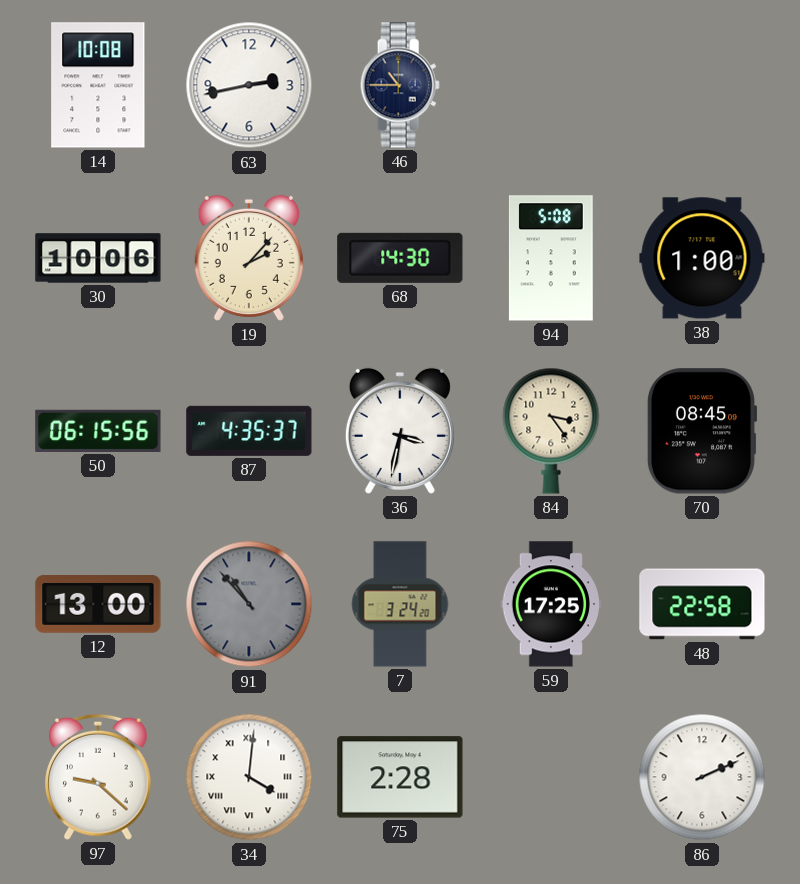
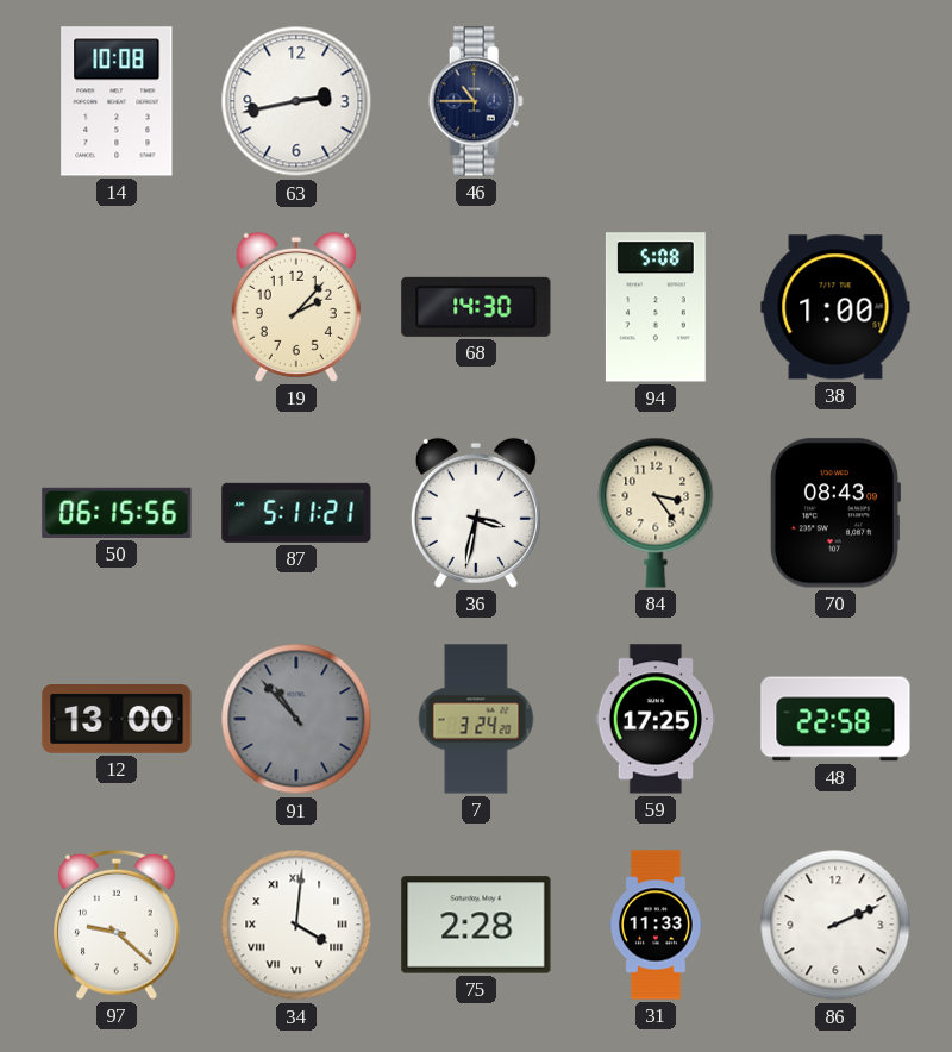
30: 10:06 -> none (98, 258)
87: 4:35 -> 5:11 (296, 513)
70: 08:45 -> 08:43 (835, 513)
31: none -> 11:33 (657, 925)
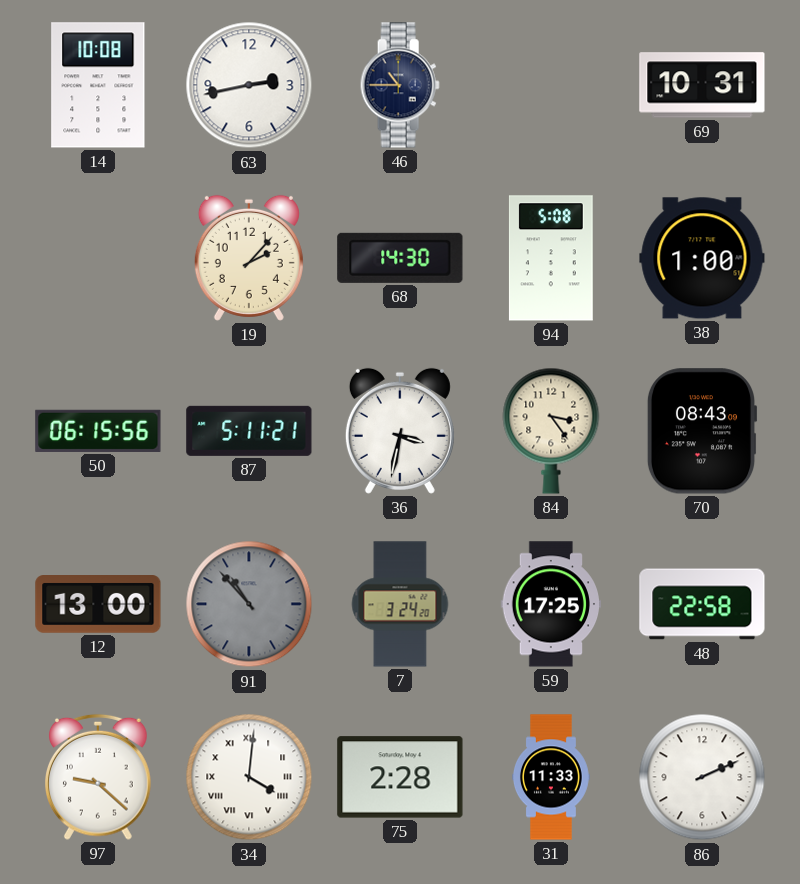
69: none -> 10:31 (702, 85)
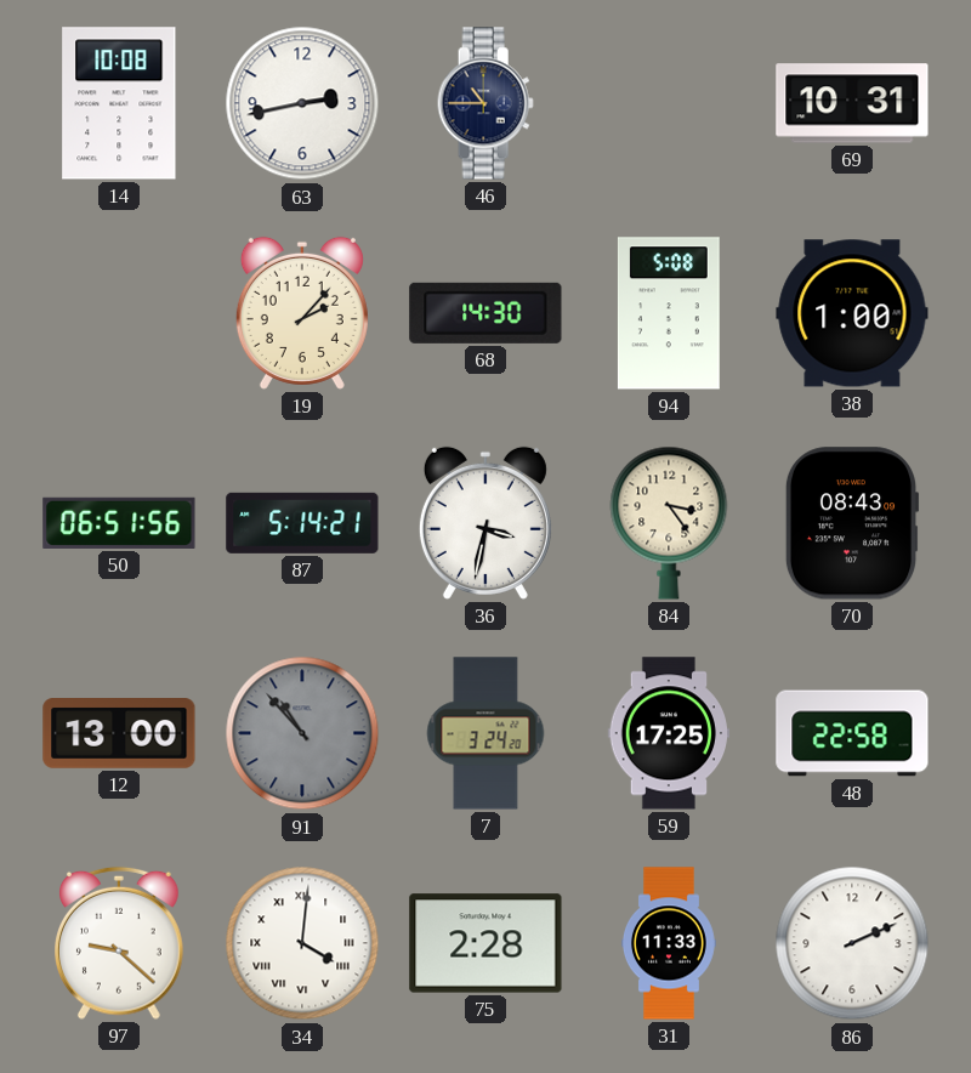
50: 06:15 -> 06:51 (119, 523)
87: 5:11 -> 5:14 (302, 523)
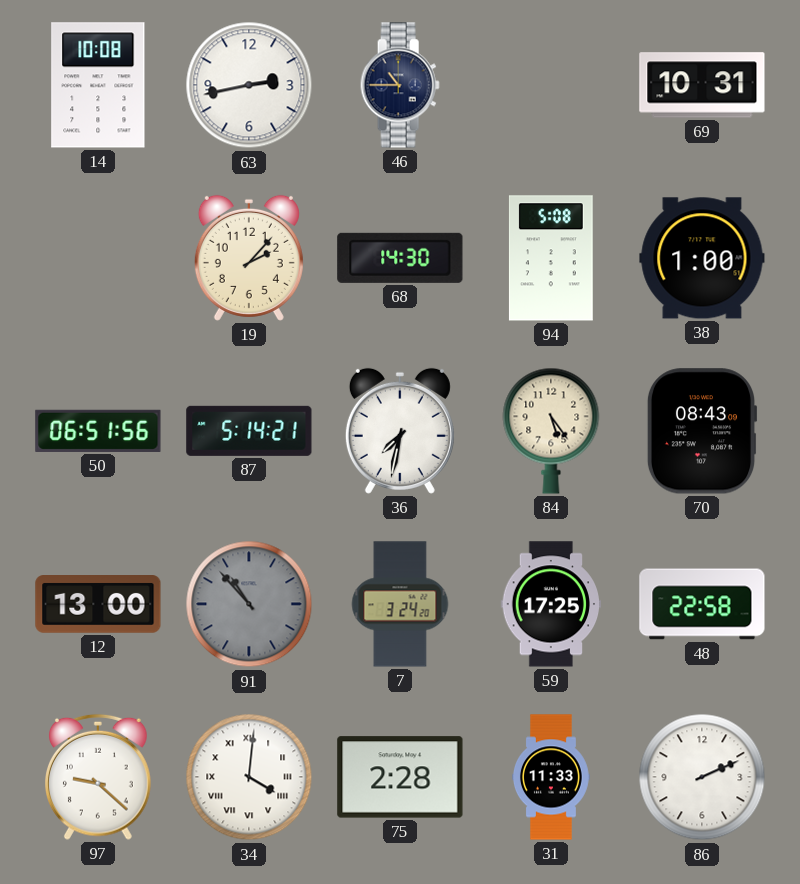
36: 3:32 -> 7:32 (400, 431)
84: 3:24 -> 5:24 (551, 431)
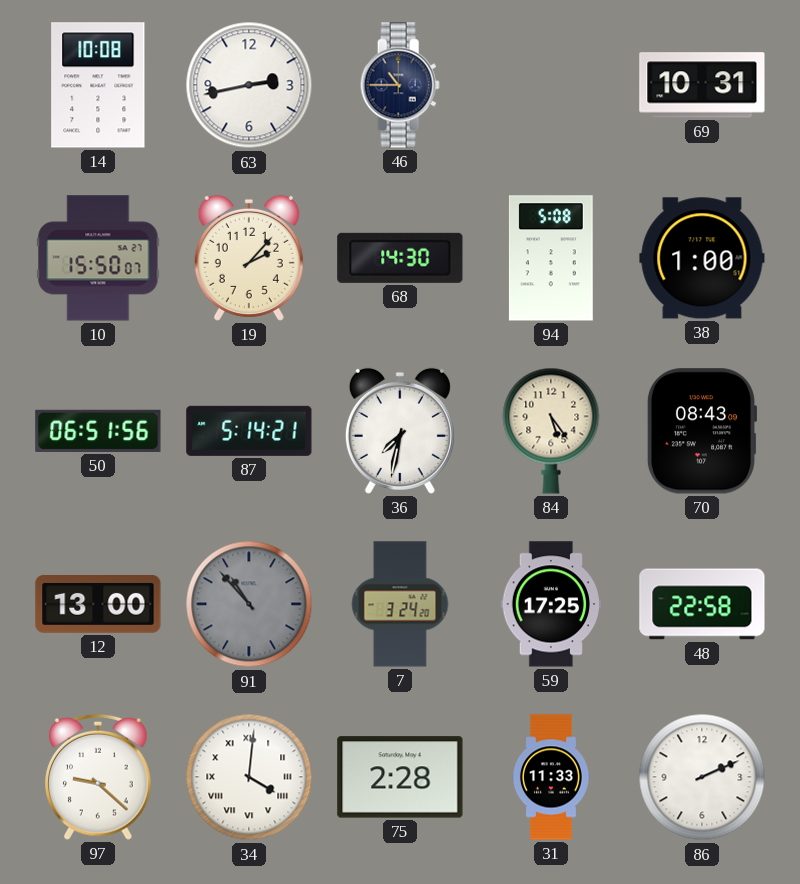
10: none -> 15:50 (98, 258)
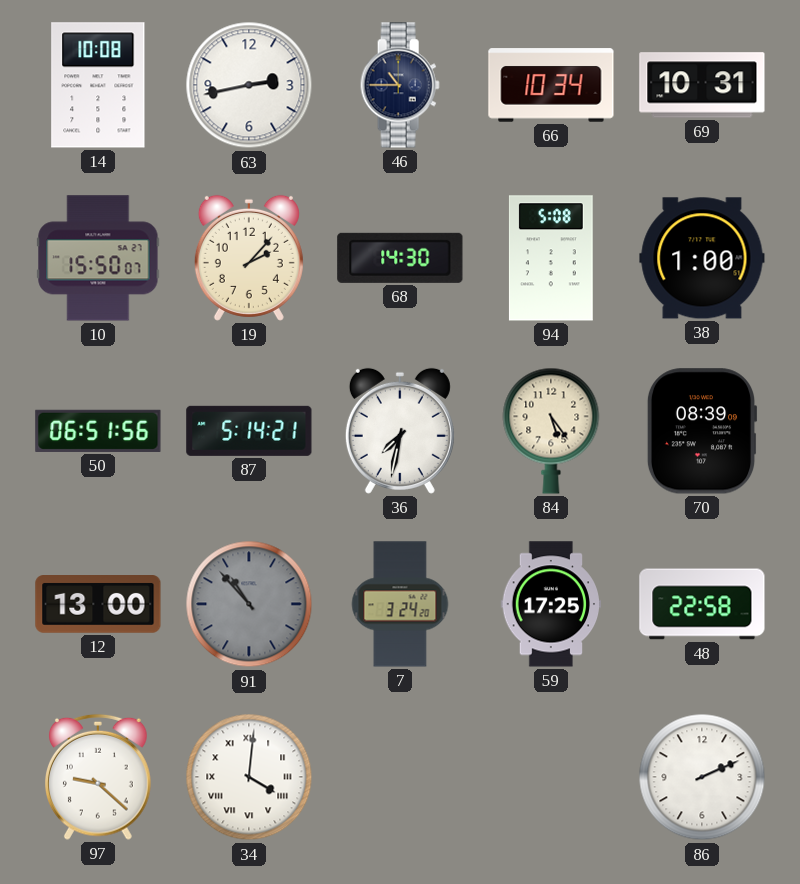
66: none -> 10:34 (551, 85)
70: 08:43 -> 08:39 (702, 431)
75: 2:28 -> none (400, 777)
31: 11:33 -> none (552, 777)
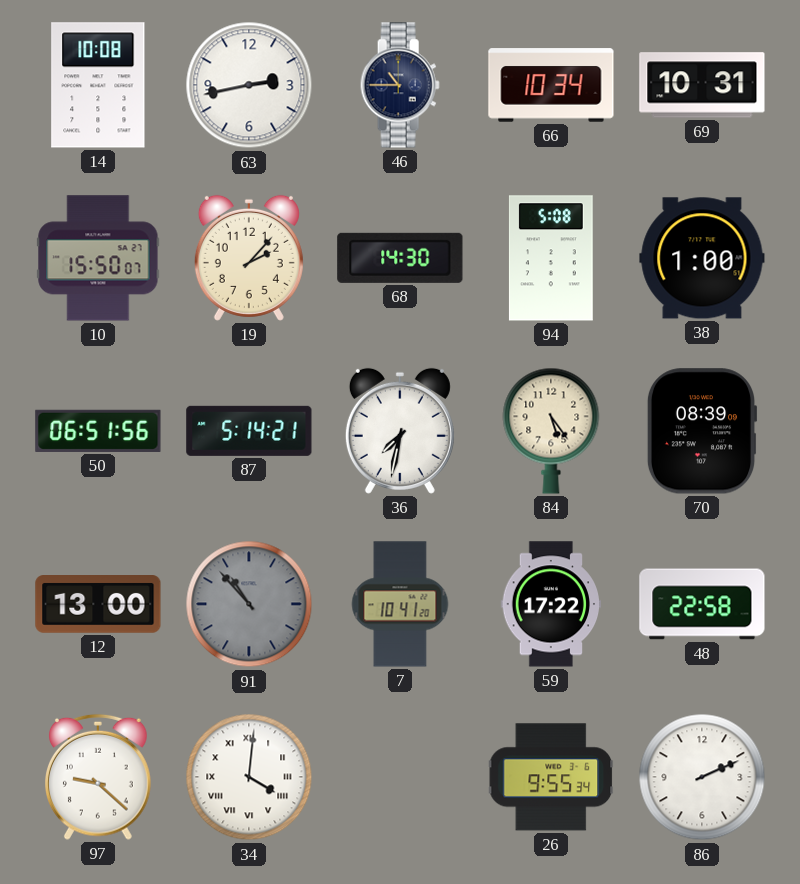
7: 3:24 -> 10:41 (400, 604)
59: 17:25 -> 17:22 (550, 604)
26: none -> 9:55 (551, 777)
